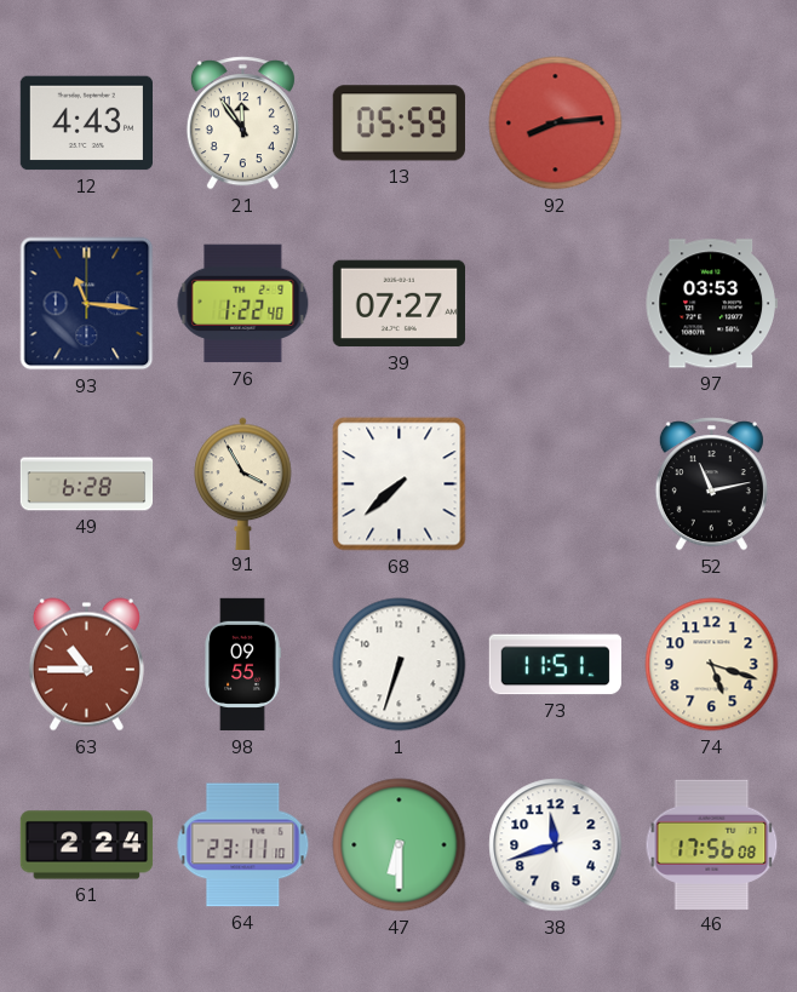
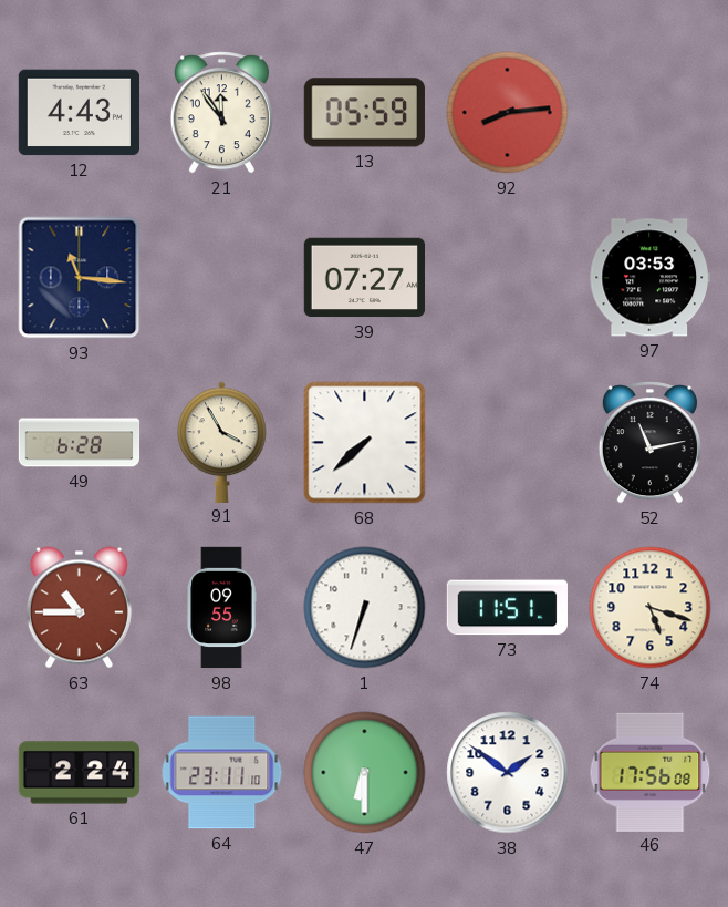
76: 1:22 -> none (243, 304)
38: 11:42 -> 1:51 (508, 773)
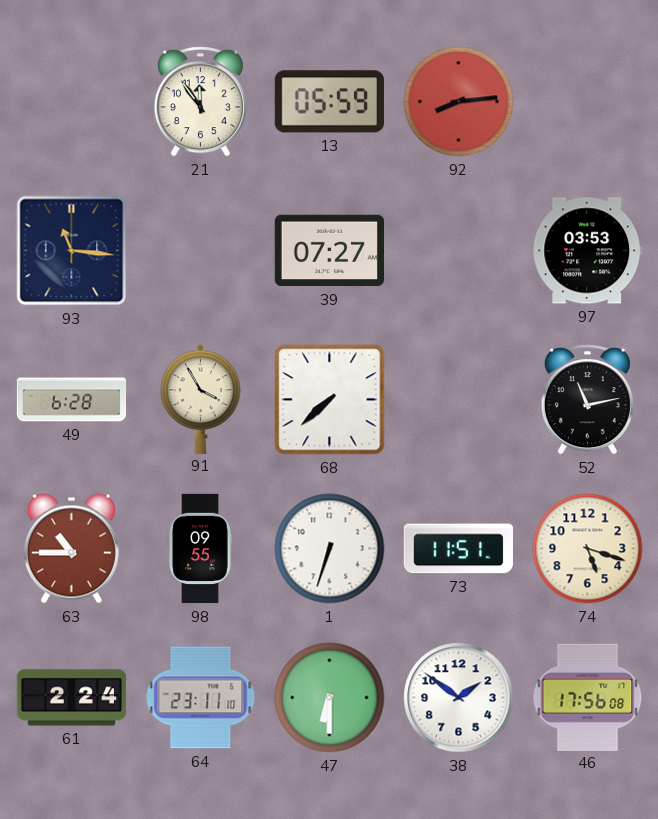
12: 4:43 -> none (79, 113)
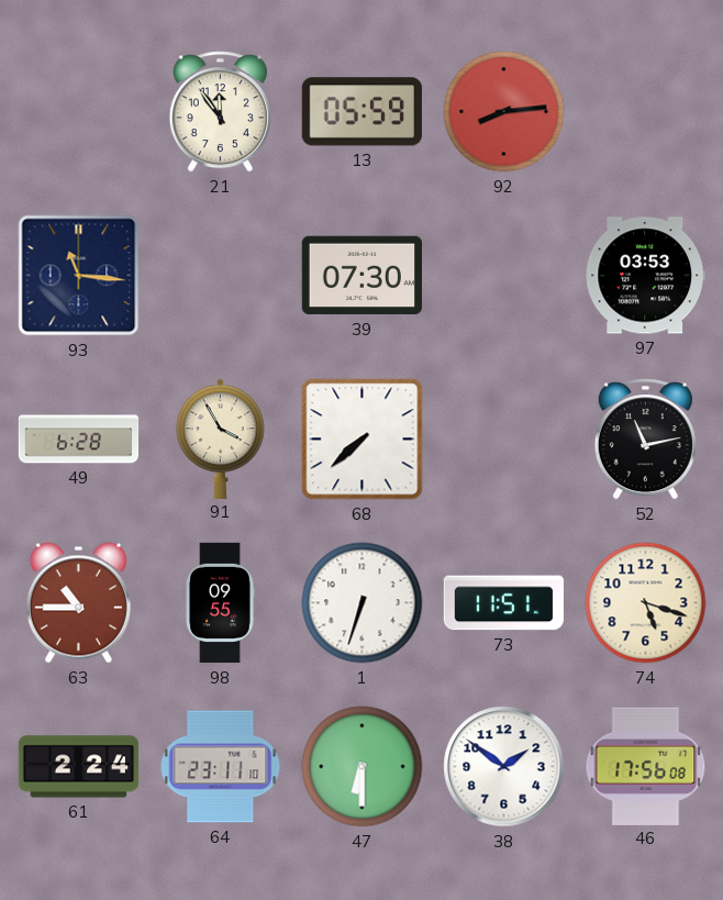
39: 07:27 -> 07:30 (361, 276)
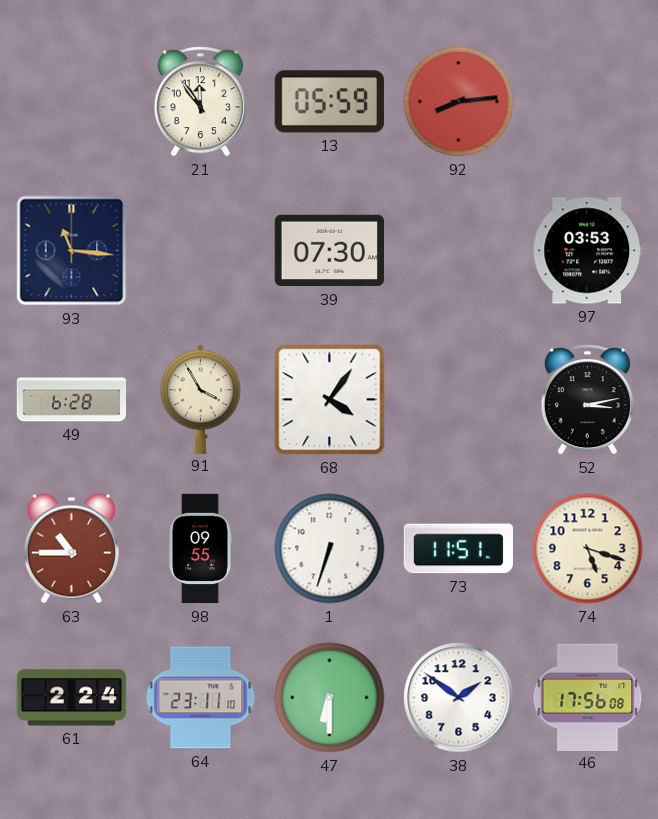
68: 7:38 -> 4:06 (330, 400)
52: 11:13 -> 3:13 (587, 400)
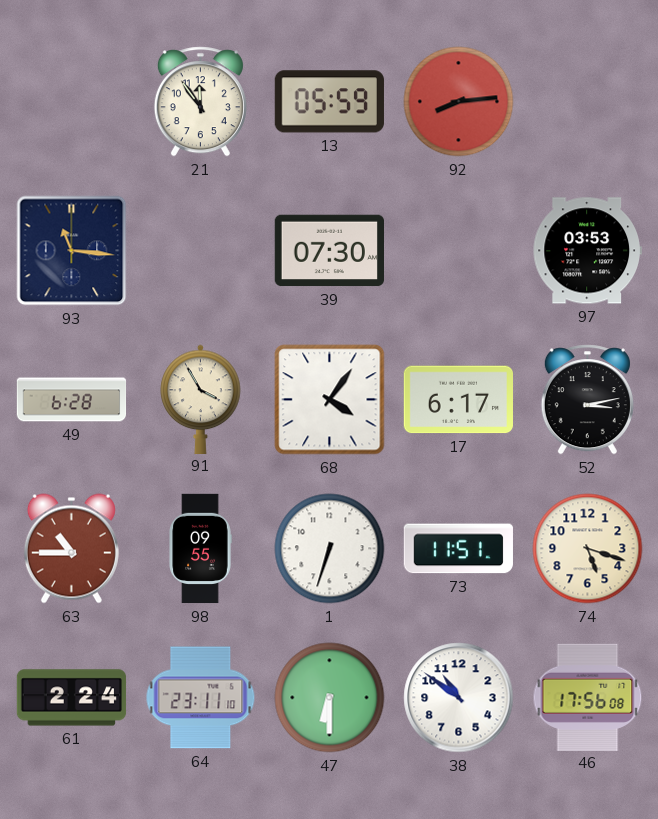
17: none -> 6:17 (458, 400)
38: 1:51 -> 10:51 (459, 698)
